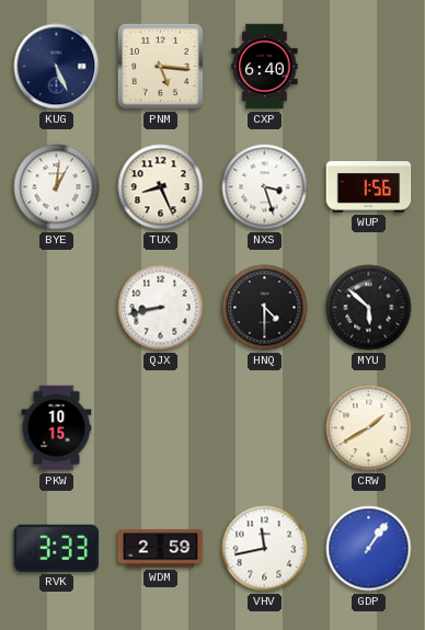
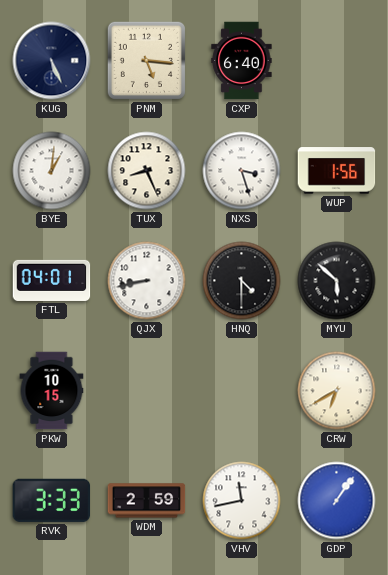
FTL: none -> 04:01 (52, 280)
CRW: 1:40 -> 6:40 (337, 391)
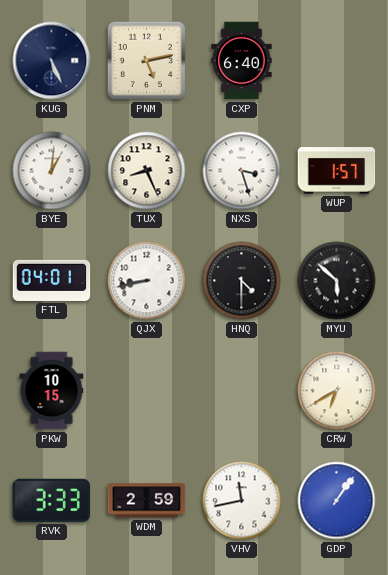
PNM: 5:16 -> 5:13 (146, 60)
WUP: 1:56 -> 1:57 (337, 171)
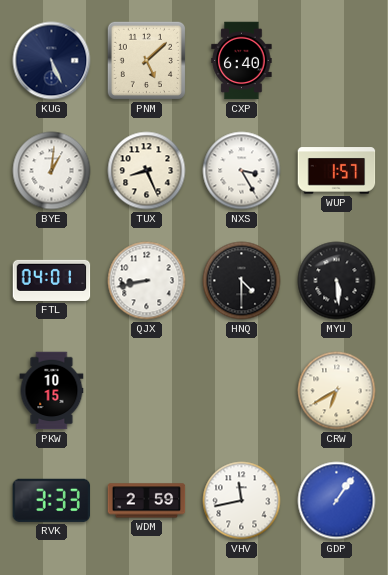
PNM: 5:13 -> 5:08 (146, 60)
NXS: 3:27 -> 3:25 (242, 171)
MYU: 5:52 -> 5:29 (337, 281)
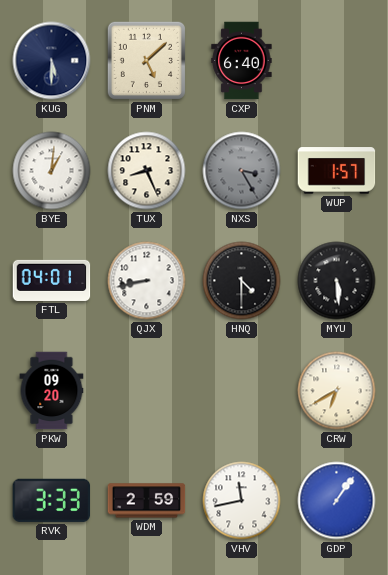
KUG: 5:26 -> 5:30 (52, 61)
NXS dial: white -> grey (242, 171)
PKW: 10:15 -> 09:20 (52, 391)
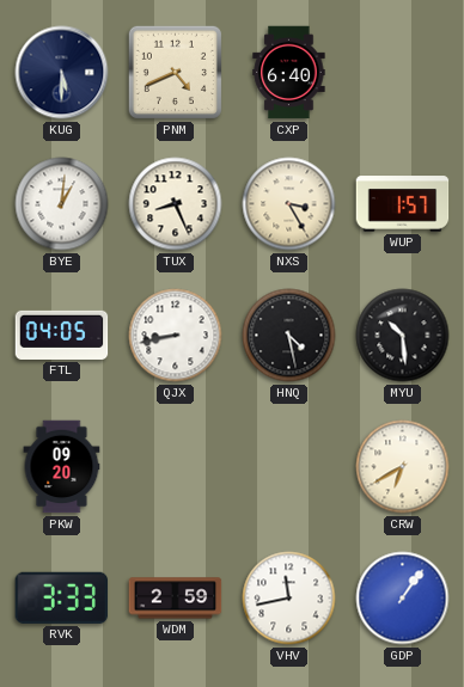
PNM: 5:08 -> 4:41 (175, 72)
NXS dial: grey -> cream (289, 204)
FTL: 04:01 -> 04:05 (62, 335)
HNQ: 4:30 -> 4:28 (289, 336)
MYU: 5:29 -> 10:29 (403, 336)
